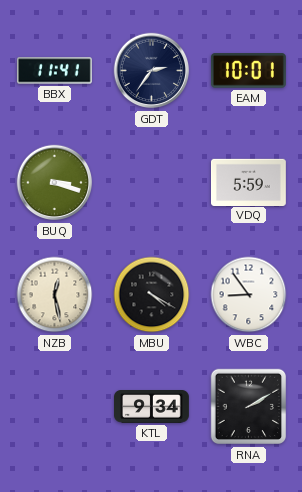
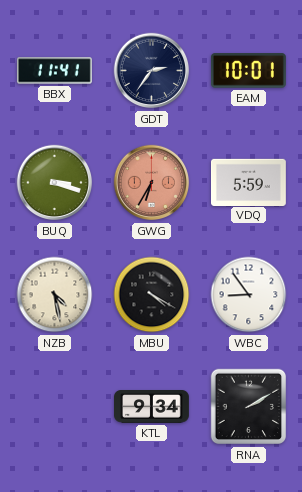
GWG: none -> 6:35 (152, 183)
NZB: 12:28 -> 4:28 (55, 295)
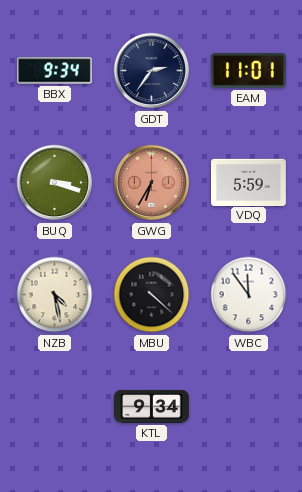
BBX: 11:41 -> 9:34 (54, 71)
EAM: 10:01 -> 11:01 (248, 71)
MBU: 4:20 -> 4:22 (152, 295)
WBC: 8:54 -> 11:54 (249, 295)
RNA: 2:10 -> none (249, 407)
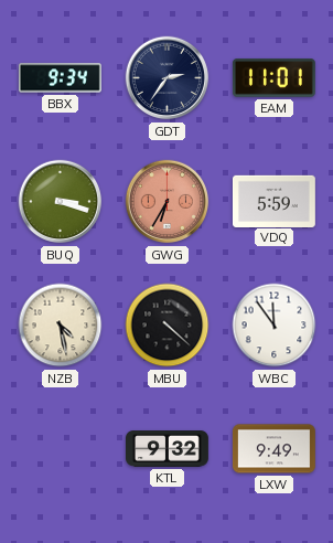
KTL: 9:34 -> 9:32 (168, 449)
LXW: none -> 9:49 (273, 449)
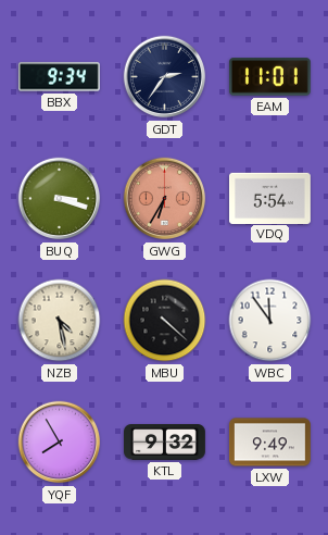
VDQ: 5:59 -> 5:54 (270, 198)
YQF: none -> 7:55 (60, 443)
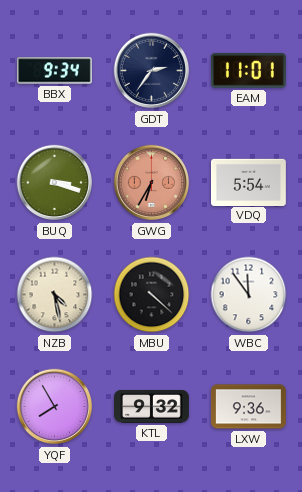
LXW: 9:49 -> 9:36 (248, 407)
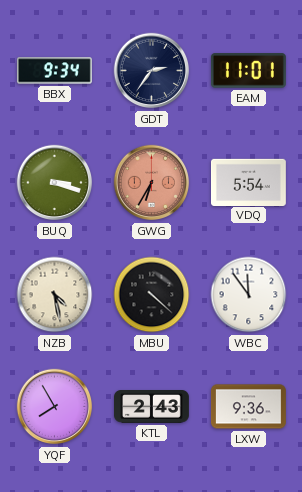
KTL: 9:32 -> 2:43 (152, 407)
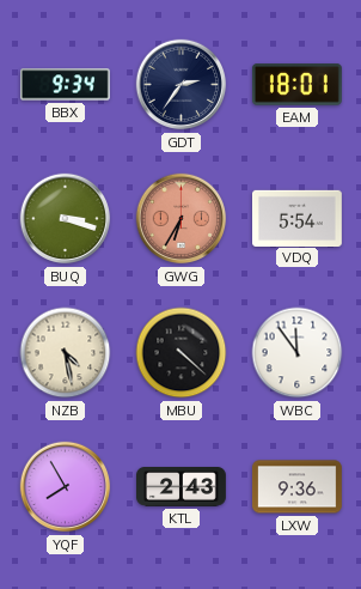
EAM: 11:01 -> 18:01 (296, 85)
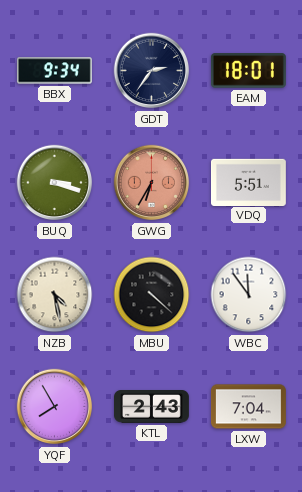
VDQ: 5:54 -> 5:51 (249, 182)
LXW: 9:36 -> 7:04 (248, 407)
